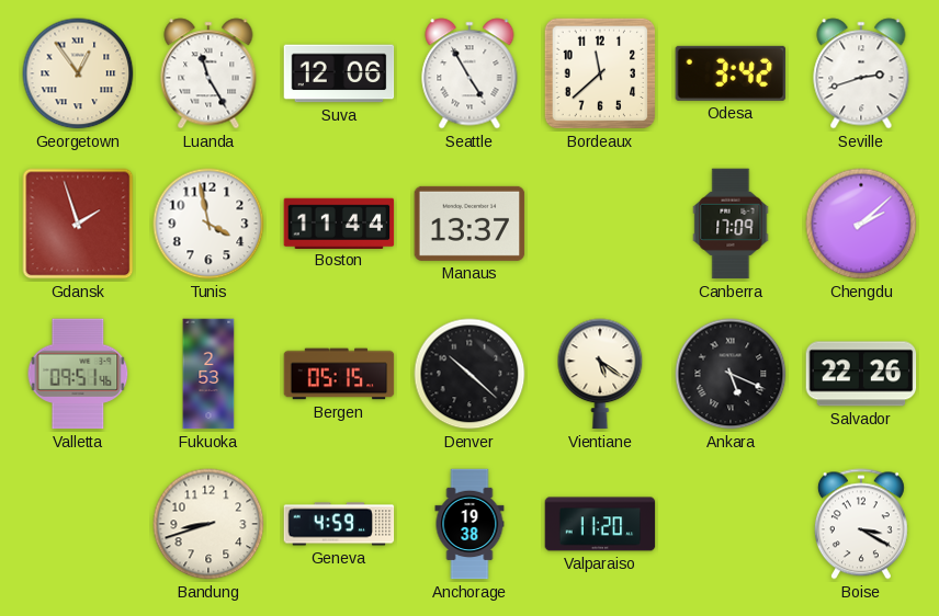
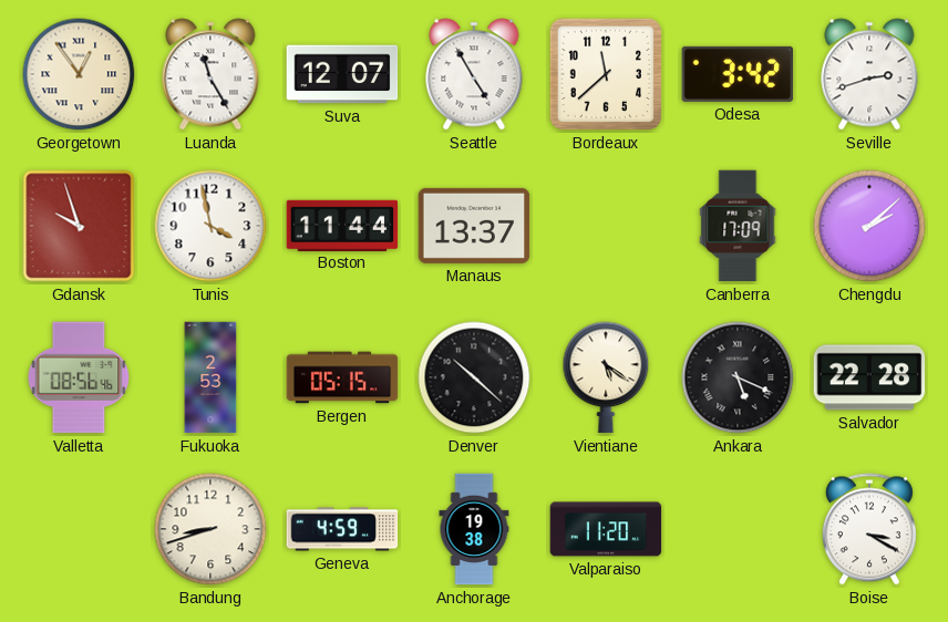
Suva: 12:06 -> 12:07 (342, 74)
Gdansk: 1:57 -> 9:57 (79, 226)
Valletta: 09:51 -> 08:56 (79, 377)
Salvador: 22:26 -> 22:28 (869, 377)
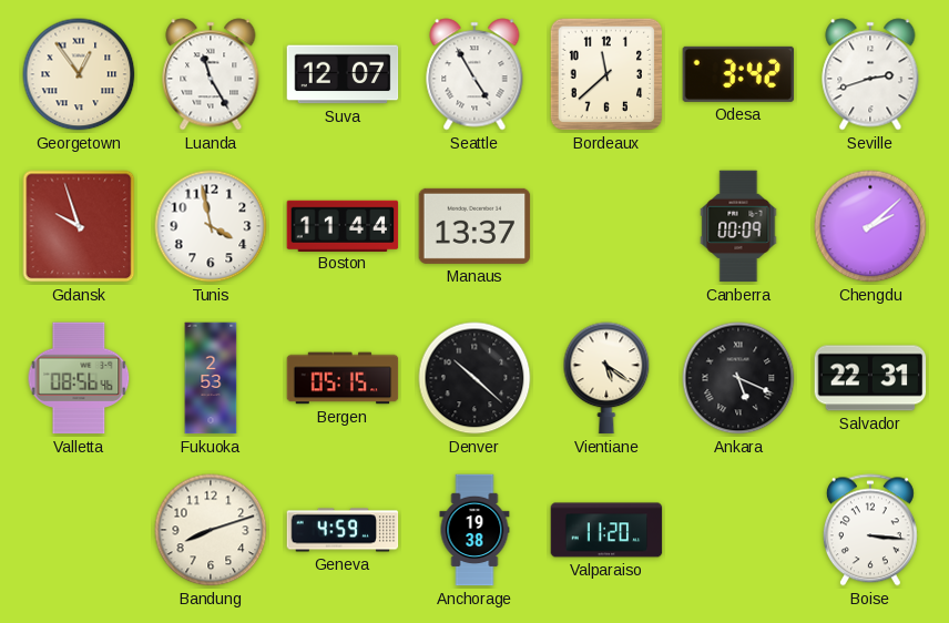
Canberra: 17:09 -> 00:09 (738, 226)
Salvador: 22:28 -> 22:31 (870, 378)
Bandung: 8:42 -> 8:12 (211, 530)
Boise: 3:20 -> 3:16 (870, 530)
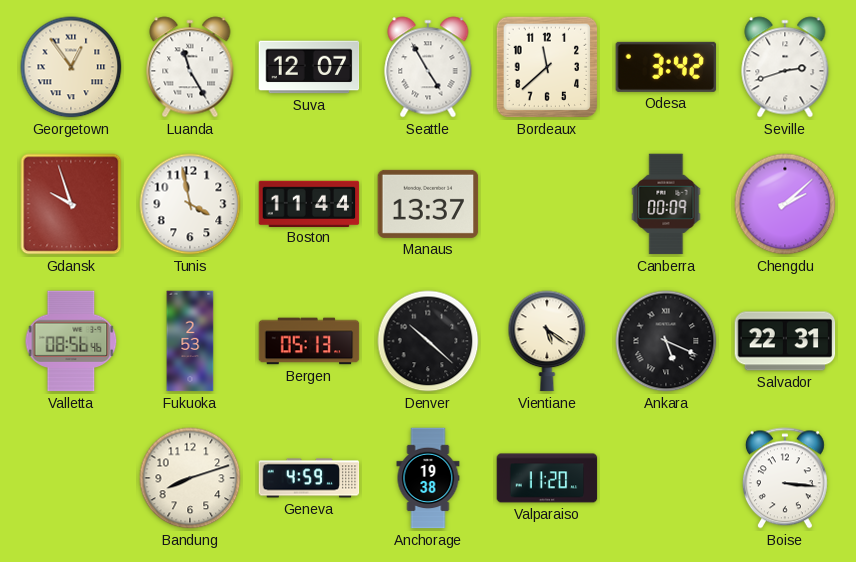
Bergen: 05:15 -> 05:13 (309, 341)
